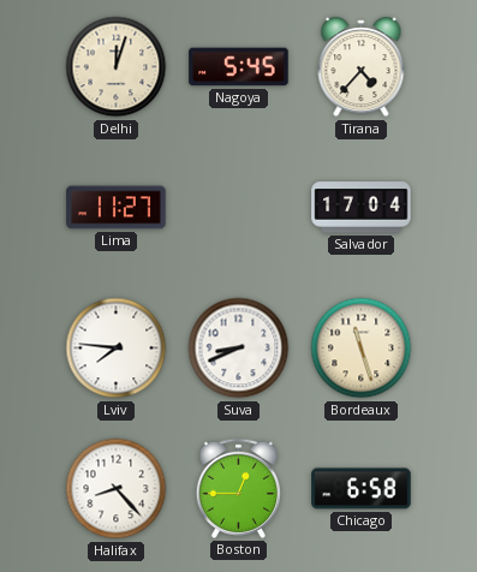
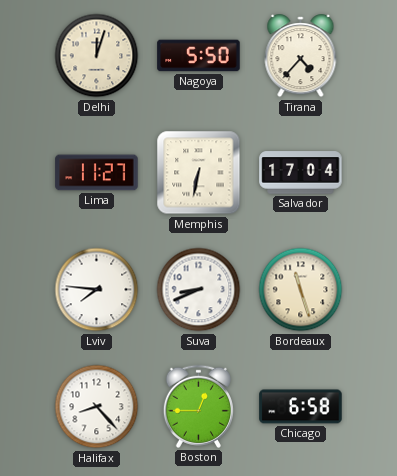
Nagoya: 5:45 -> 5:50 (199, 56)
Memphis: none -> 6:32 (199, 173)
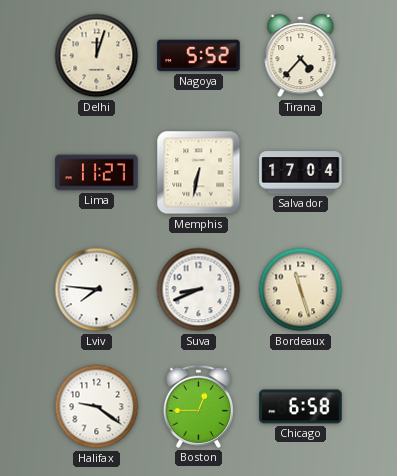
Nagoya: 5:50 -> 5:52 (199, 56)
Halifax: 8:23 -> 9:21 (97, 407)
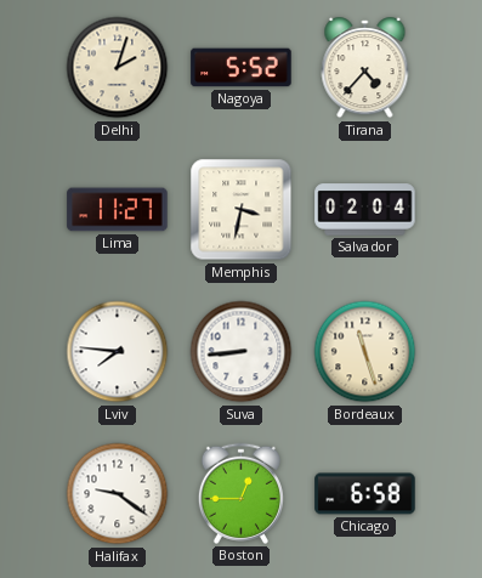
Delhi: 12:03 -> 2:03 (118, 68)
Memphis: 6:32 -> 3:32 (242, 210)
Salvador: 17:04 -> 02:04 (365, 210)
Suva: 8:41 -> 8:44 (242, 352)
